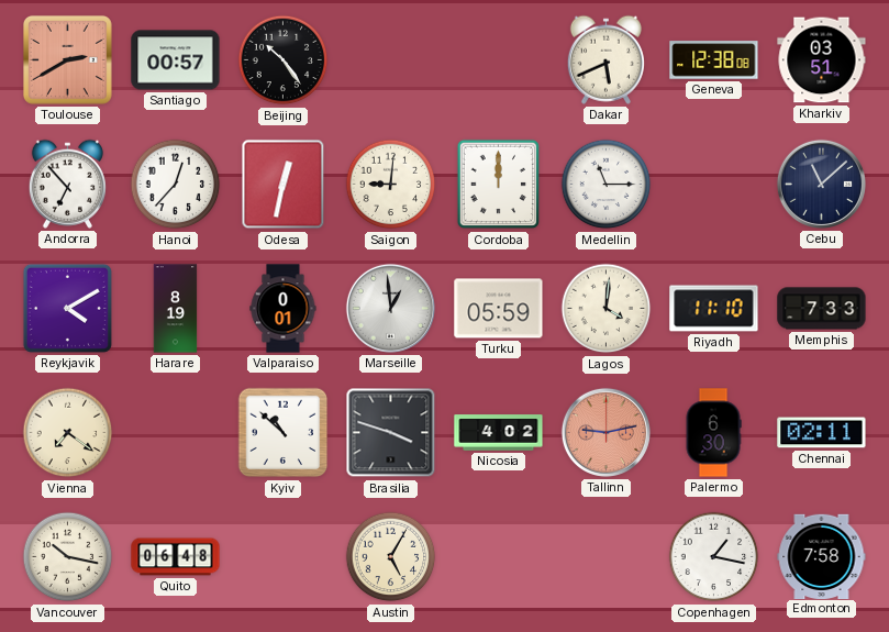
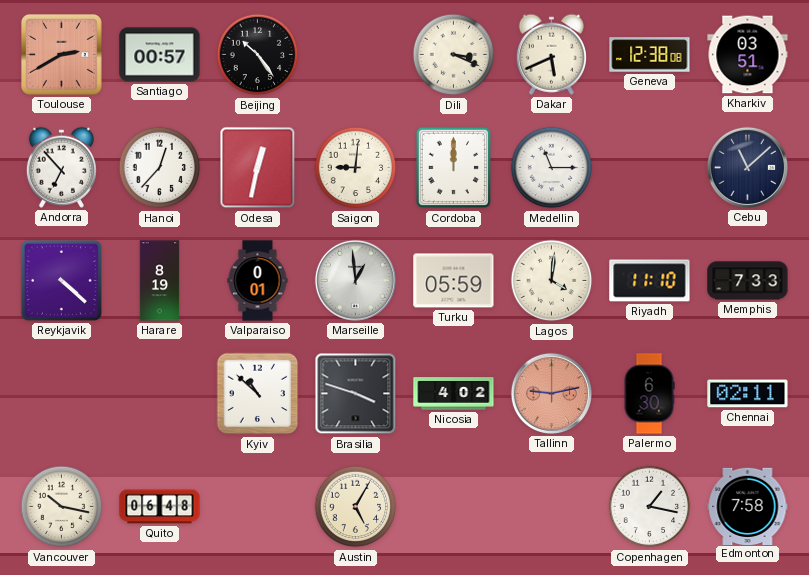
Dili: none -> 3:19 (454, 55)
Reykjavik: 4:10 -> 4:22 (61, 280)
Vienna: 7:21 -> none (68, 433)
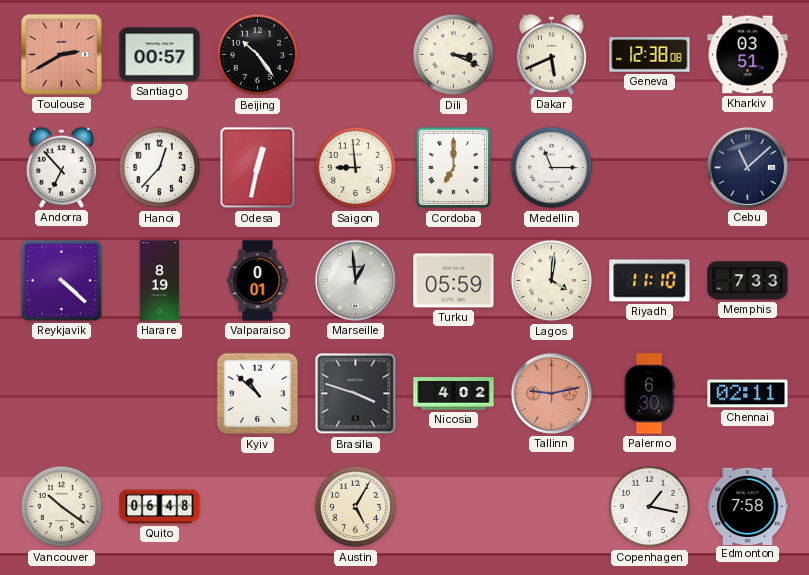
Saigon: 9:01 -> 8:59 (356, 168)
Cordoba: 12:00 -> 7:00 (454, 168)
Vancouver: 10:17 -> 10:21 (62, 507)
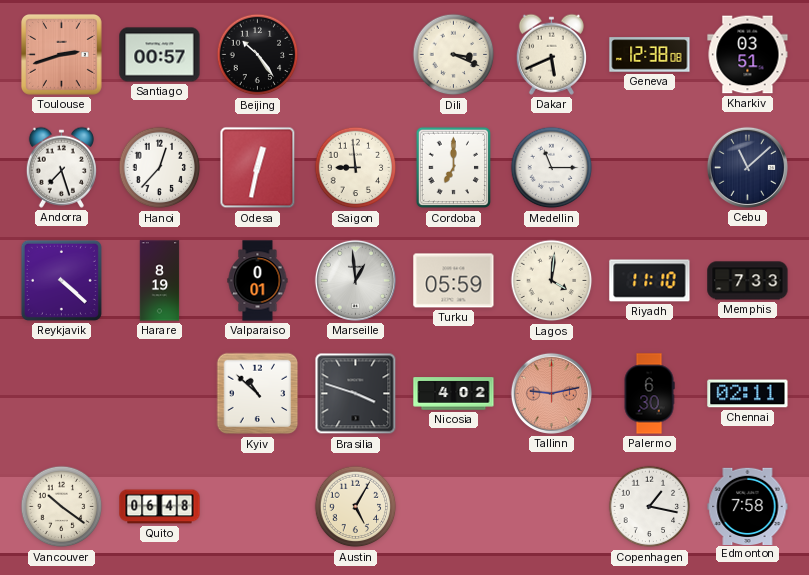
Toulouse: 2:40 -> 2:42 (61, 54)
Andorra: 6:53 -> 7:27 (61, 167)
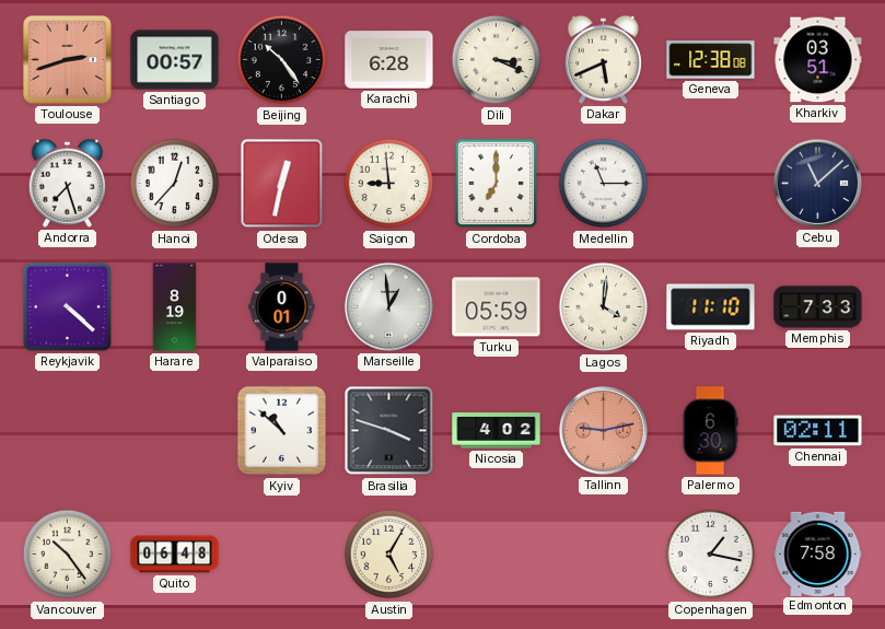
Karachi: none -> 6:28 (389, 60)
Vancouver: 10:21 -> 10:24 (68, 555)
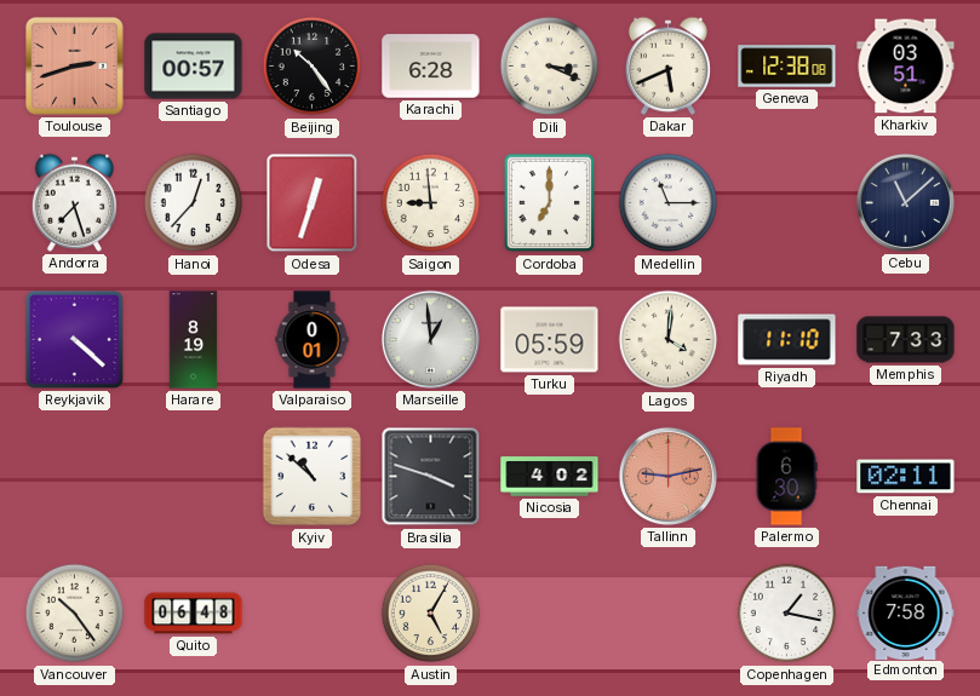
Odesa: 12:32 -> 12:33 (313, 203)
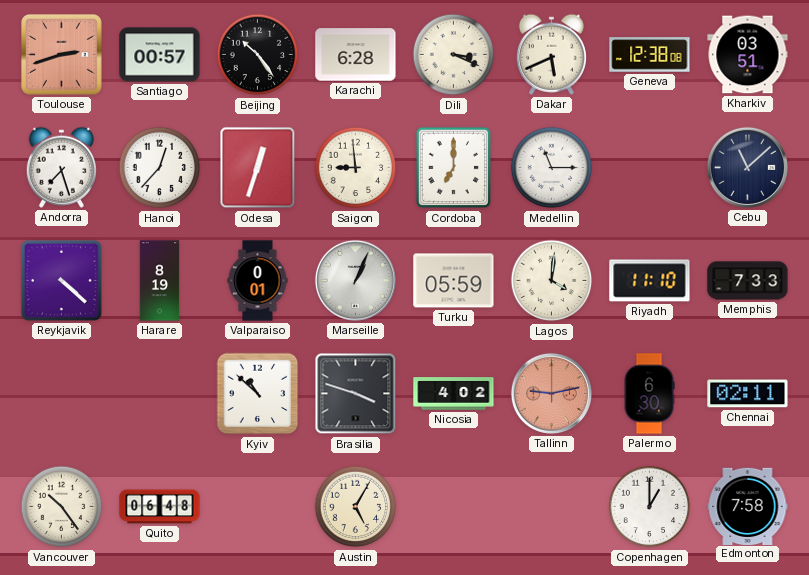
Marseille: 12:59 -> 1:04 (355, 280)
Copenhagen: 1:17 -> 1:00 (650, 507)
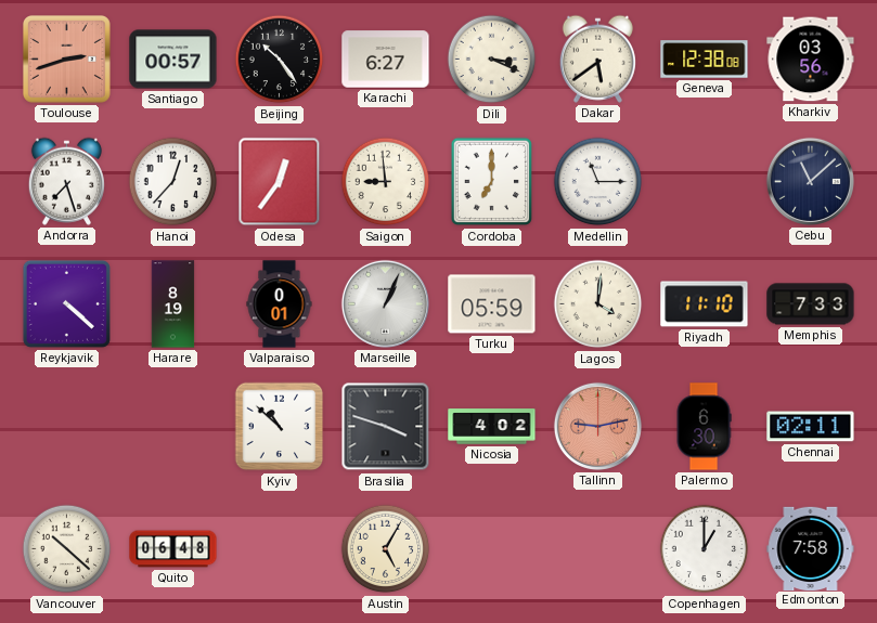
Karachi: 6:28 -> 6:27 (386, 60)
Dakar: 5:41 -> 5:39 (597, 59)
Kharkiv: 03:51 -> 03:56 (811, 60)
Odesa: 12:33 -> 12:36 (280, 182)
Vancouver: 10:24 -> 10:22 (67, 549)
